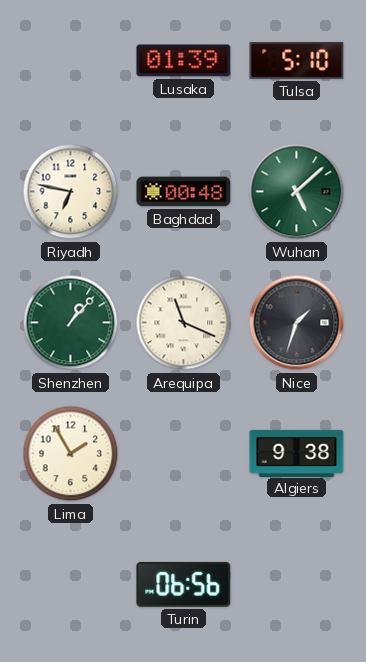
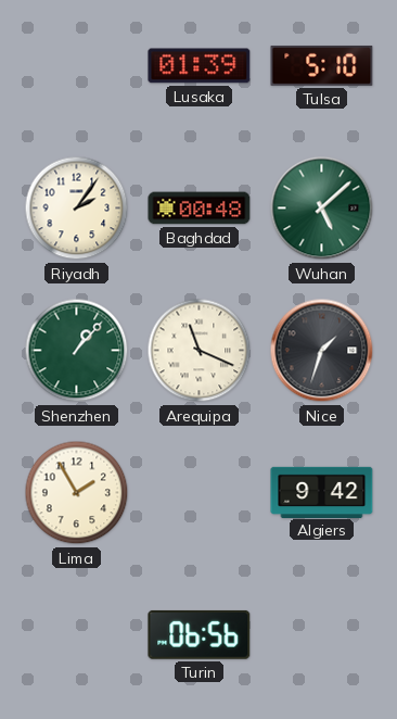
Riyadh: 6:47 -> 2:06 (77, 209)
Algiers: 9:38 -> 9:42 (322, 492)
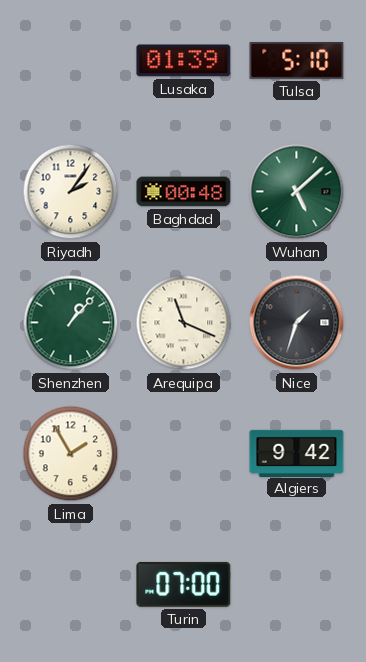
Turin: 06:56 -> 07:00 (184, 584)
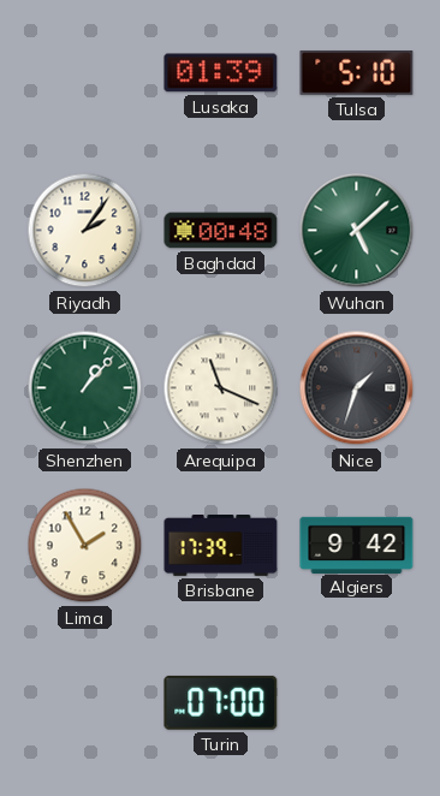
Brisbane: none -> 17:39 (221, 546)
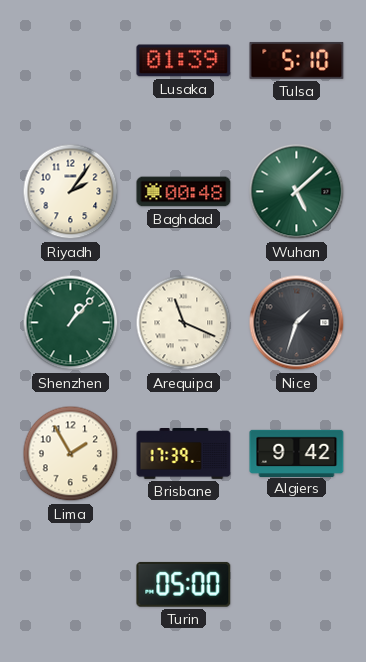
Turin: 07:00 -> 05:00 (184, 584)
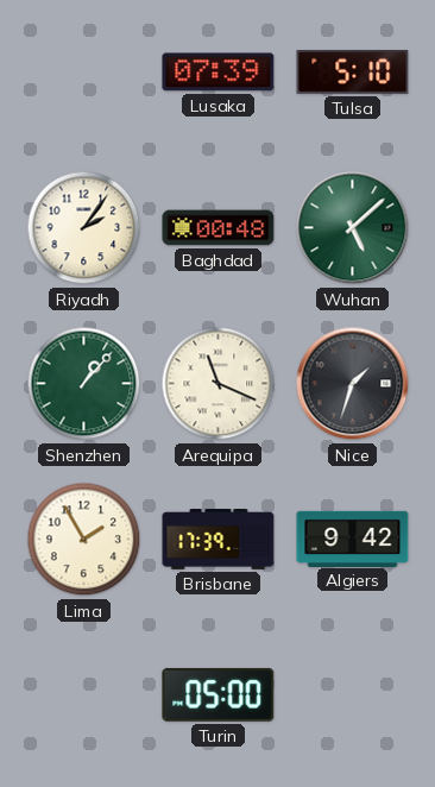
Lusaka: 01:39 -> 07:39 (219, 73)
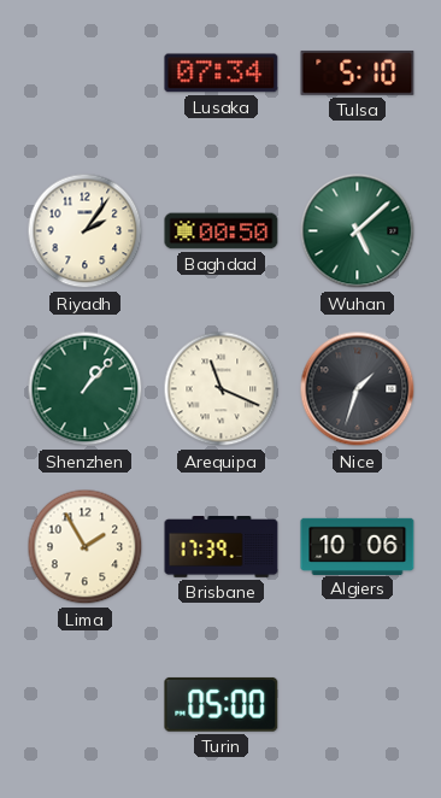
Lusaka: 07:39 -> 07:34 (222, 74)
Baghdad: 00:48 -> 00:50 (222, 231)
Algiers: 9:42 -> 10:06 (358, 546)
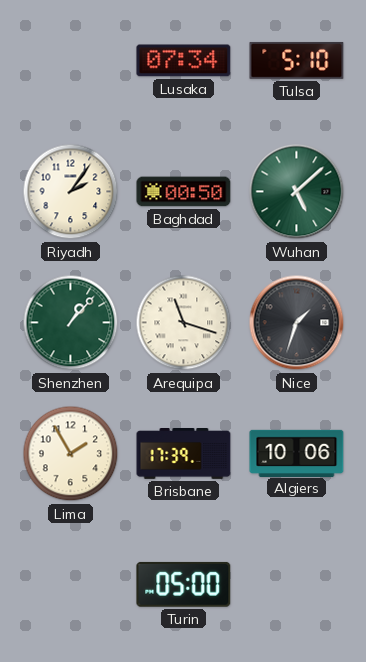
Arequipa: 11:19 -> 11:18 (184, 323)
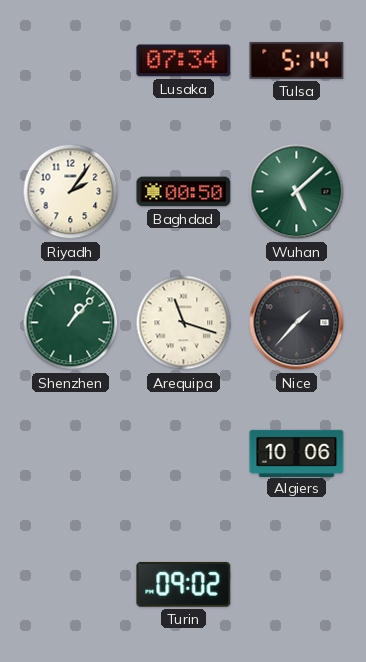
Tulsa: 5:10 -> 5:14 (297, 60)
Nice: 1:33 -> 1:37 (297, 323)
Lima: 1:55 -> none (71, 454)
Brisbane: 17:39 -> none (184, 454)
Turin: 05:00 -> 09:02 (184, 584)
